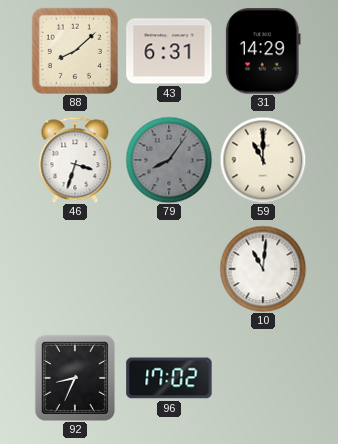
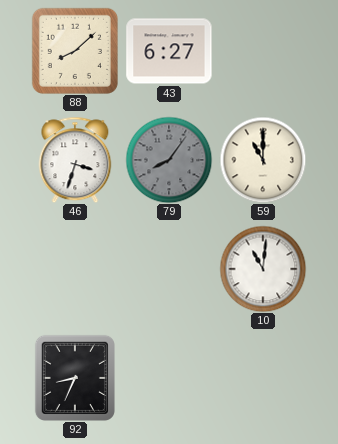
43: 6:31 -> 6:27 (169, 51)
31: 14:29 -> none (263, 51)
96: 17:02 -> none (169, 378)
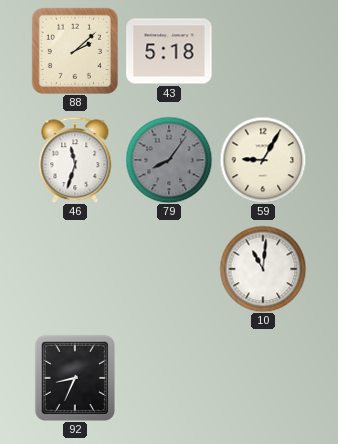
88: 8:08 -> 2:08 (75, 51)
43: 6:27 -> 5:18 (169, 51)
46: 3:33 -> 11:33 (75, 160)
59: 11:00 -> 9:05 (263, 160)
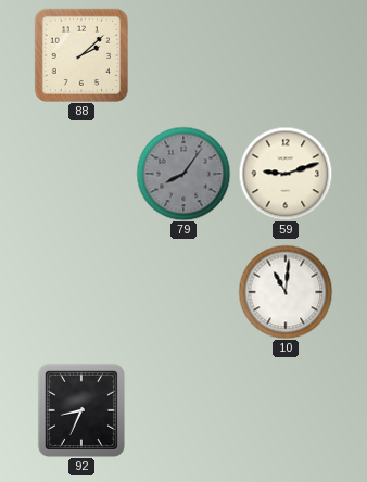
43: 5:18 -> none (169, 51)
46: 11:33 -> none (75, 160)
59: 9:05 -> 9:12 (286, 174)
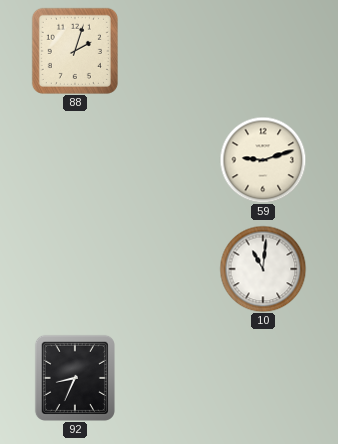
88: 2:08 -> 2:03 (75, 51)
79: 8:06 -> none (184, 174)
